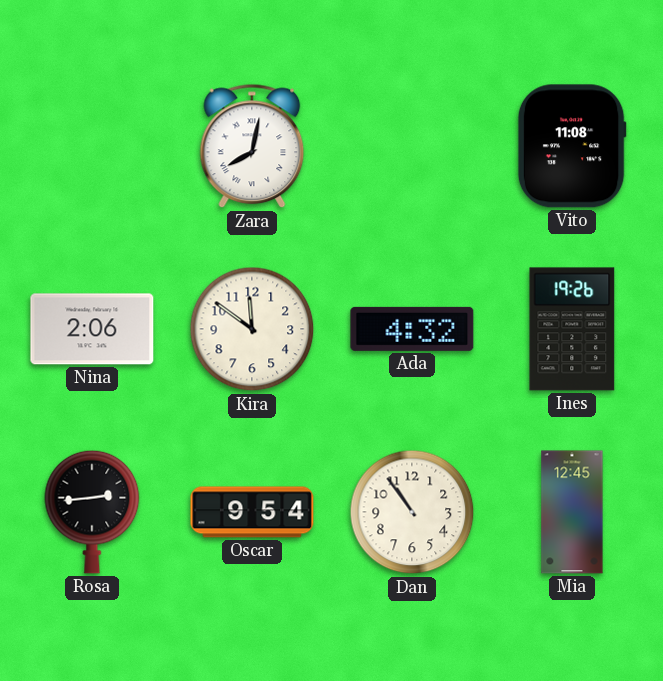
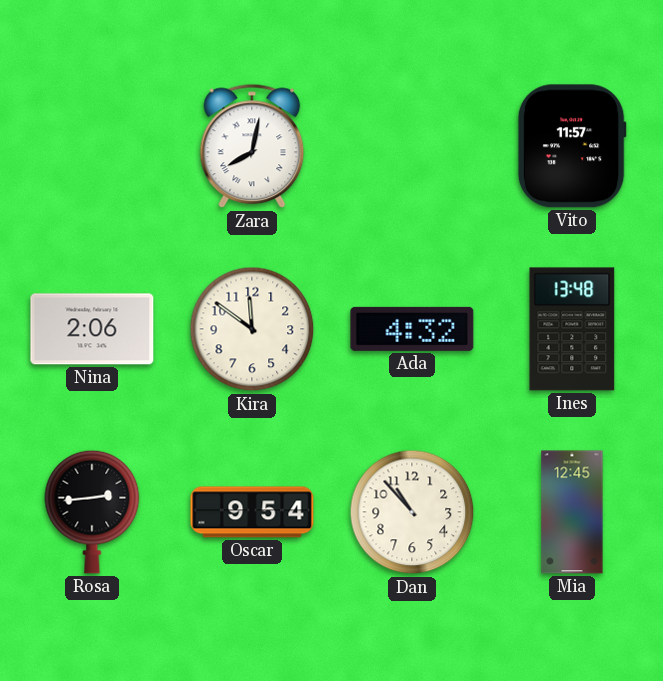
Vito: 11:08 -> 11:57 (572, 146)
Ines: 19:26 -> 13:48 (572, 329)
Dan: 10:54 -> 10:53 (412, 512)
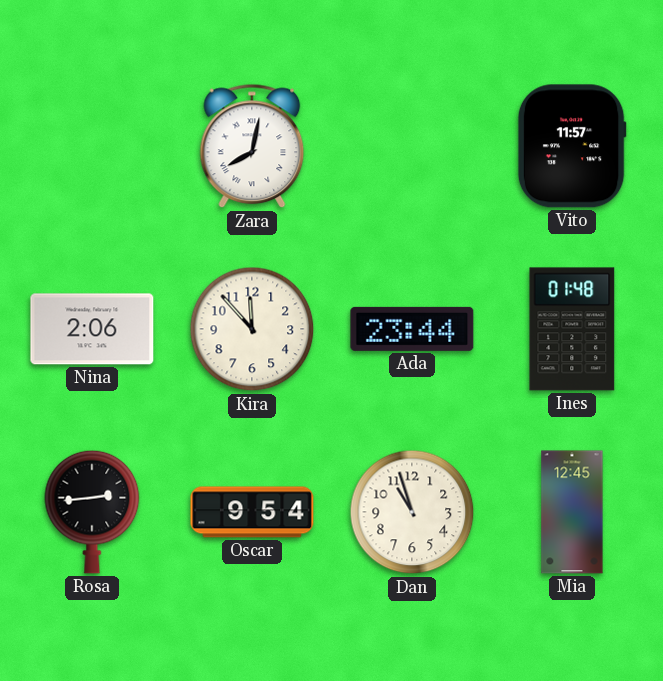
Kira: 11:51 -> 11:53 (252, 329)
Ada: 4:32 -> 23:44 (412, 329)
Ines: 13:48 -> 01:48 (572, 329)
Dan: 10:53 -> 10:57 (412, 512)
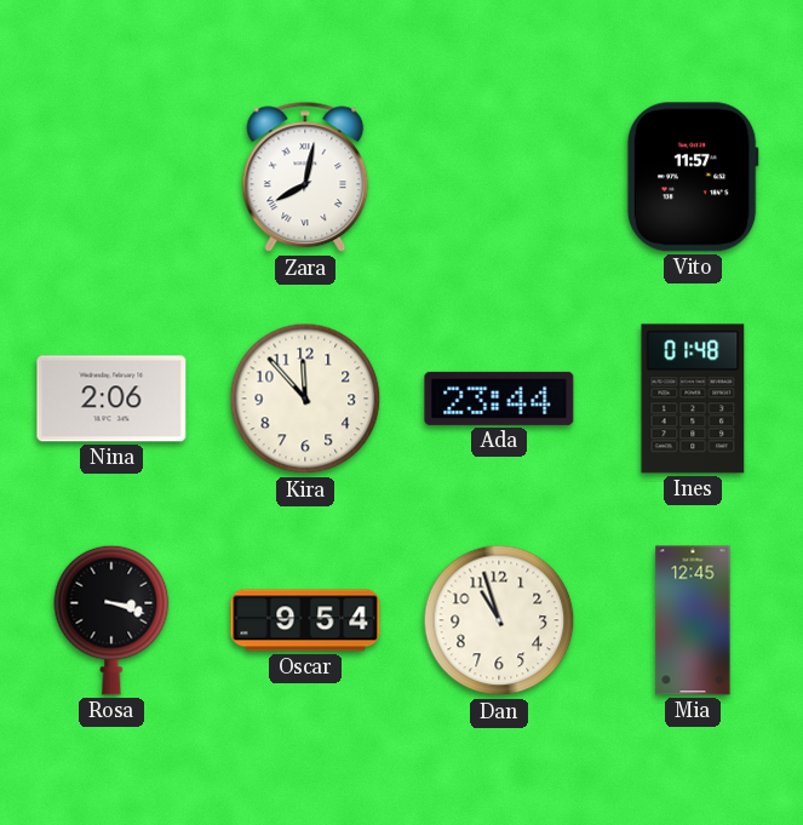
Rosa: 2:44 -> 3:18 (111, 620)
